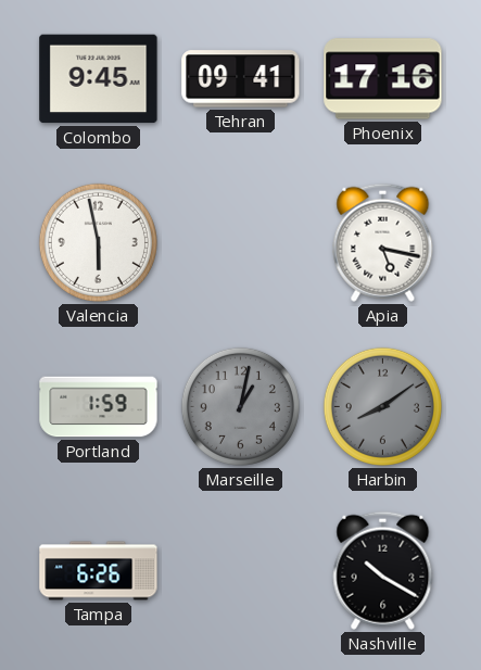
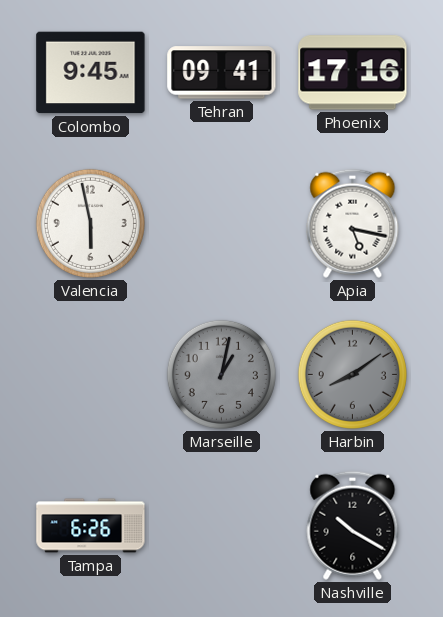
Portland: 1:59 -> none (99, 407)
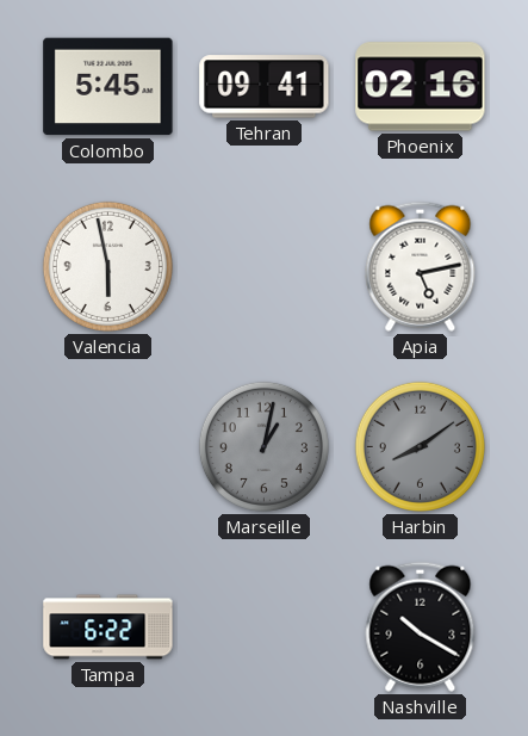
Colombo: 9:45 -> 5:45 (108, 87)
Phoenix: 17:16 -> 02:16 (421, 87)
Apia: 5:17 -> 5:13 (421, 266)
Tampa: 6:26 -> 6:22 (108, 627)
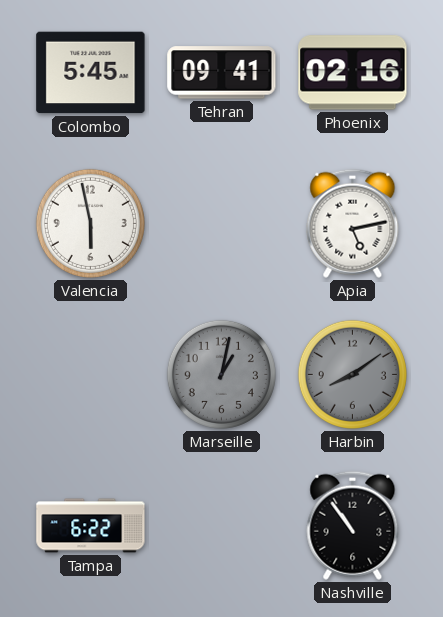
Nashville: 10:20 -> 10:54 (353, 525)
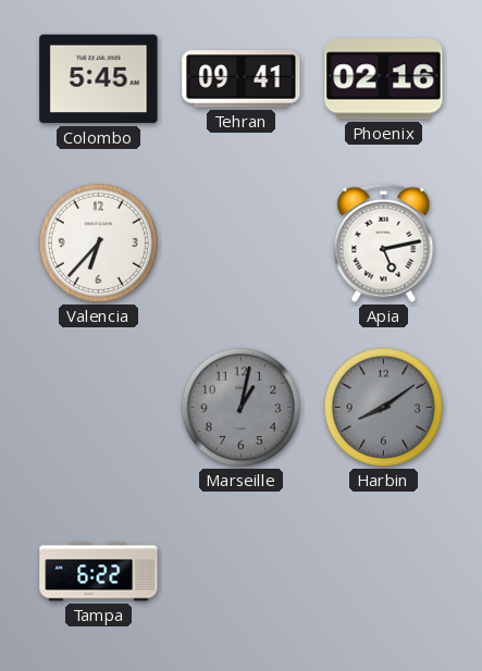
Valencia: 5:58 -> 6:37 (98, 243)
Nashville: 10:54 -> none (353, 525)
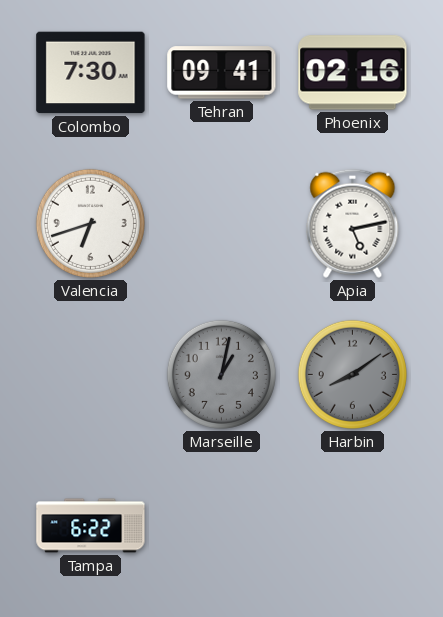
Colombo: 5:45 -> 7:30 (91, 73)
Valencia: 6:37 -> 6:42 (90, 223)
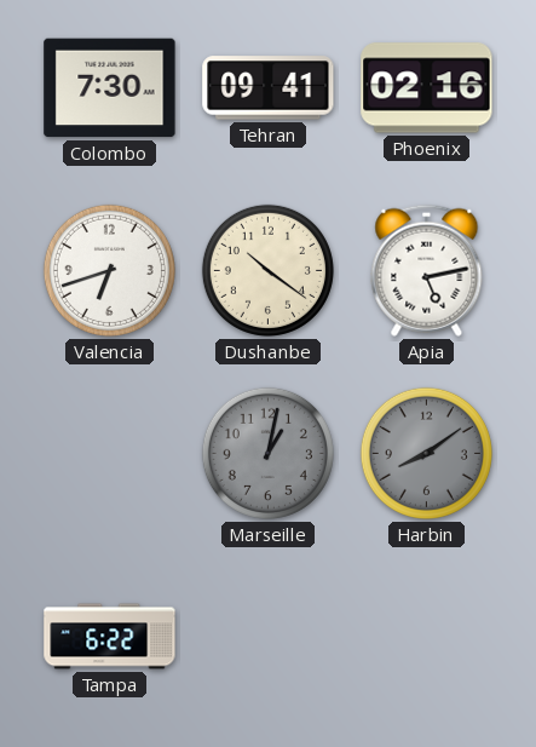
Dushanbe: none -> 10:21 (267, 270)
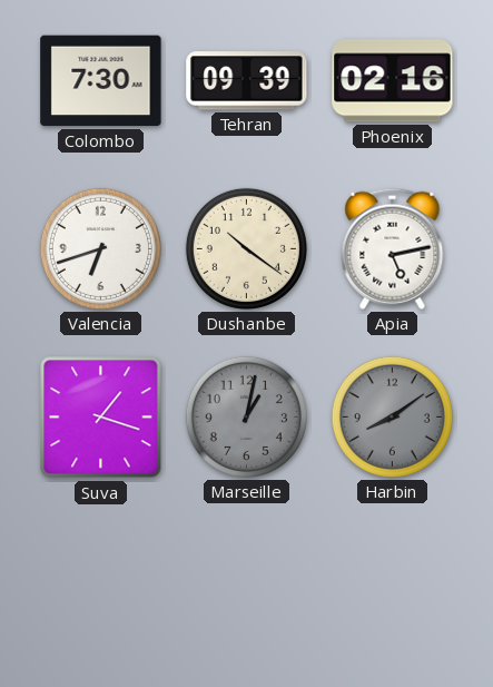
Tehran: 09:41 -> 09:39 (247, 81)
Suva: none -> 1:18 (101, 418)
Tampa: 6:22 -> none (110, 637)
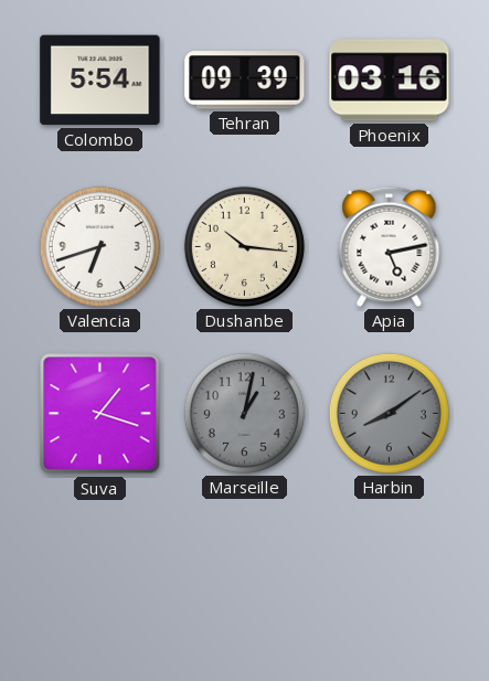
Colombo: 7:30 -> 5:54 (100, 81)
Phoenix: 02:16 -> 03:16 (390, 81)
Dushanbe: 10:21 -> 10:16 (244, 246)
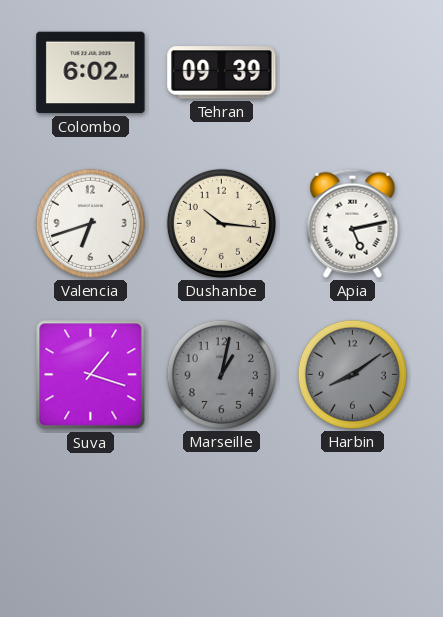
Colombo: 5:54 -> 6:02 (91, 73)
Phoenix: 03:16 -> none (390, 81)
